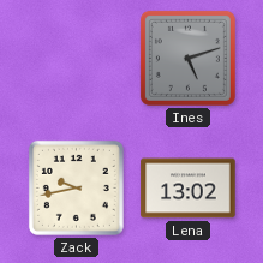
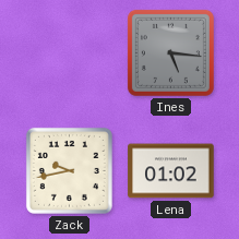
Ines: 5:12 -> 5:16 (170, 52)
Lena: 13:02 -> 01:02 (171, 171)
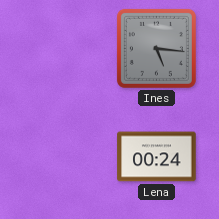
Zack: 9:43 -> none (69, 170)
Lena: 01:02 -> 00:24 (157, 157)
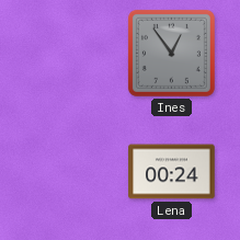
Ines: 5:16 -> 12:54 (171, 53)
